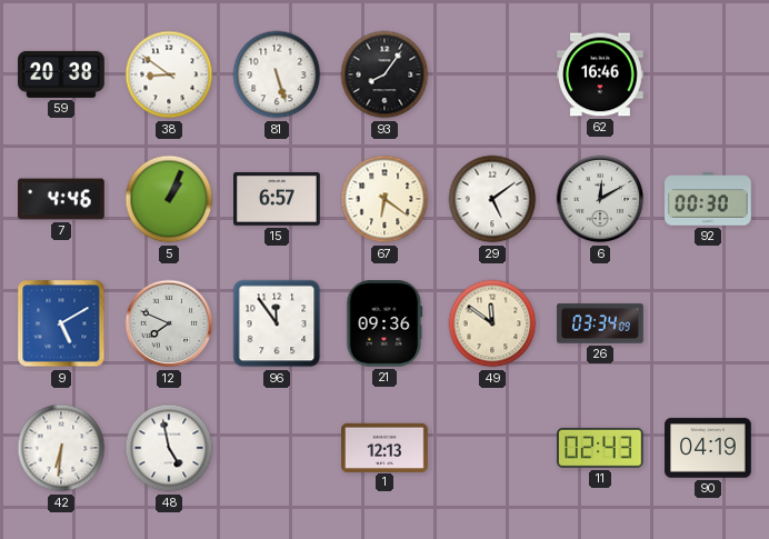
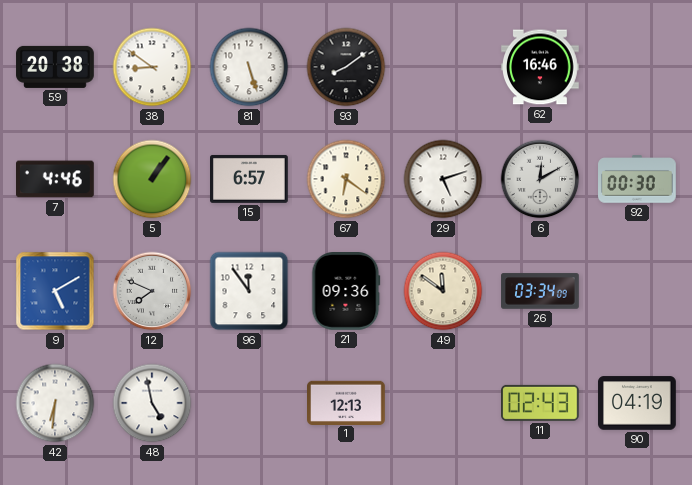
93: 8:06 -> 8:09 (346, 67)
5: 1:04 -> 1:06 (152, 179)
29: 5:09 -> 5:12 (443, 179)
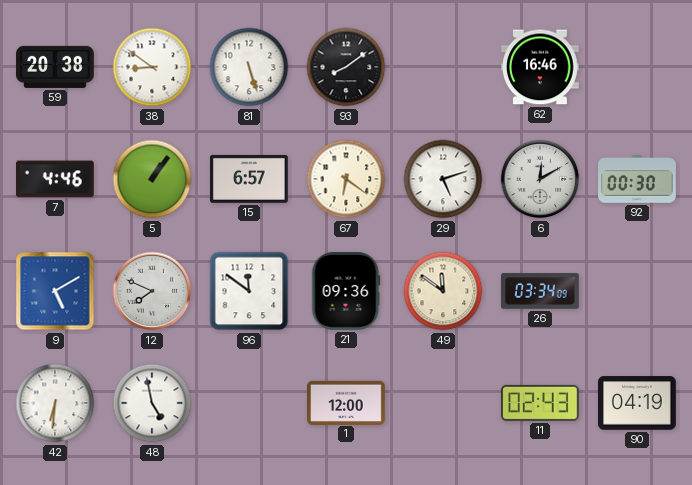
96: 11:54 -> 11:51 (249, 291)
1: 12:13 -> 12:00 (346, 402)
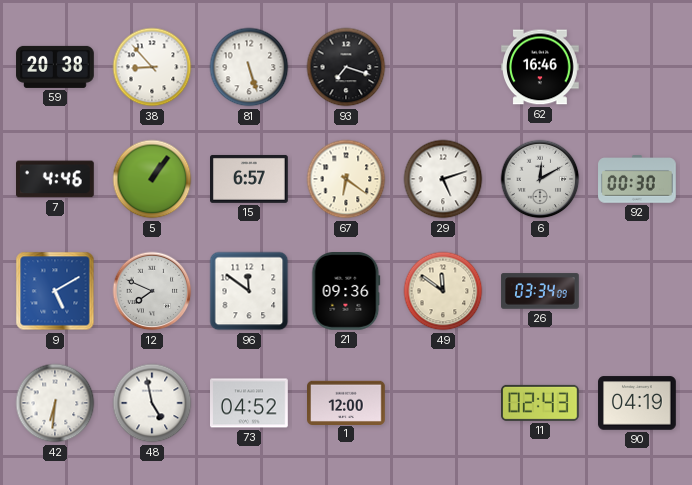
38: 8:51 -> 8:53 (152, 67)
93: 8:09 -> 7:18 (346, 67)
73: none -> 04:52 (250, 403)
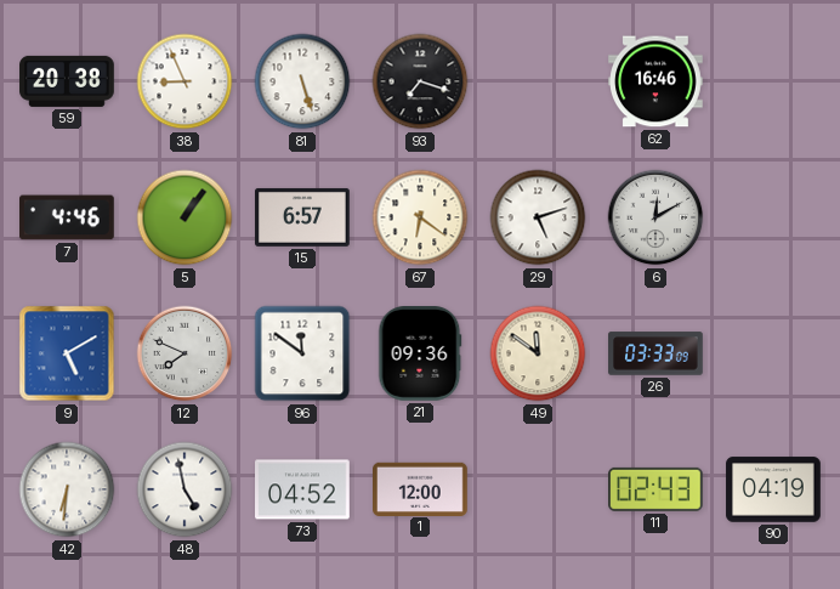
38: 8:53 -> 8:56 (185, 81)
92: 00:30 -> none (637, 179)
26: 03:34 -> 03:33 (655, 353)
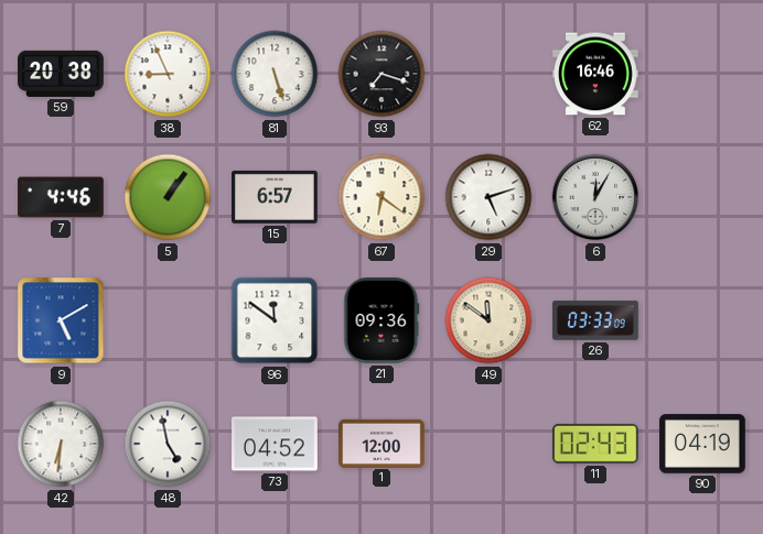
6: 12:10 -> 12:05 (595, 197)
12: 7:49 -> none (185, 353)
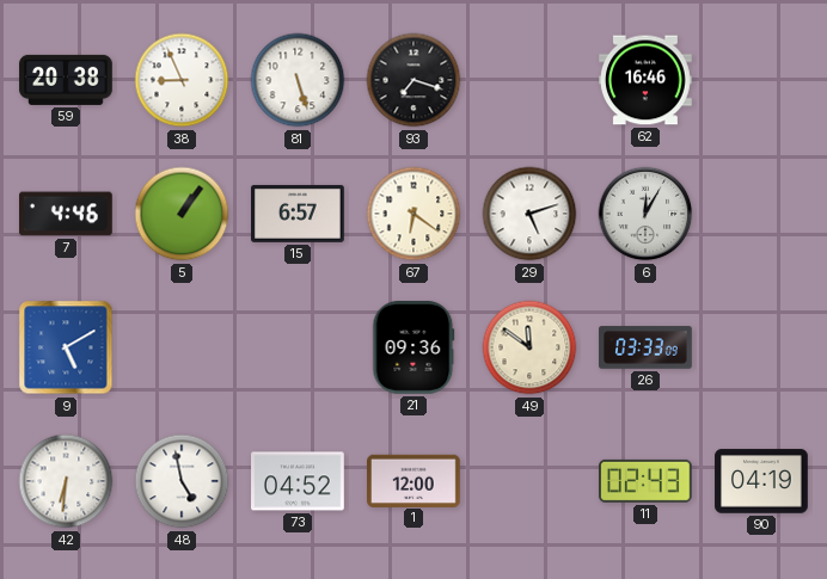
96: 11:51 -> none (275, 320)
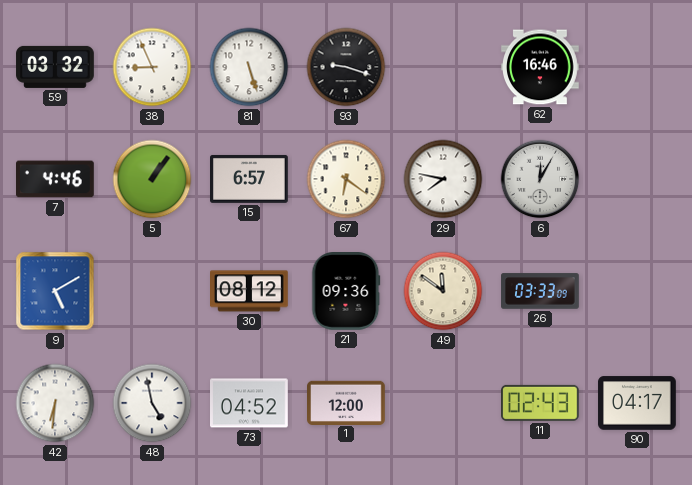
59: 20:38 -> 03:32 (55, 67)
93: 7:18 -> 9:18 (346, 67)
29: 5:12 -> 7:47 (443, 179)
30: none -> 08:12 (250, 291)
90: 04:19 -> 04:17 (637, 403)
